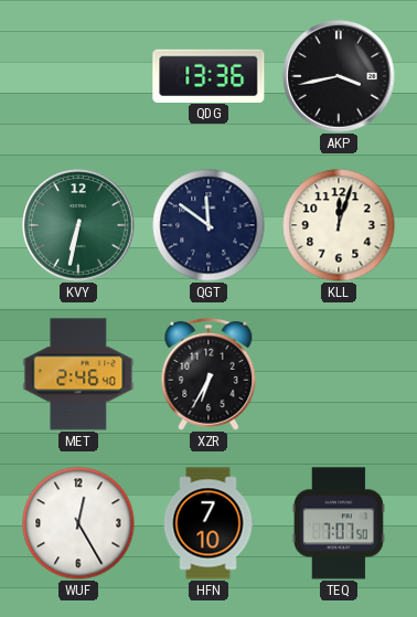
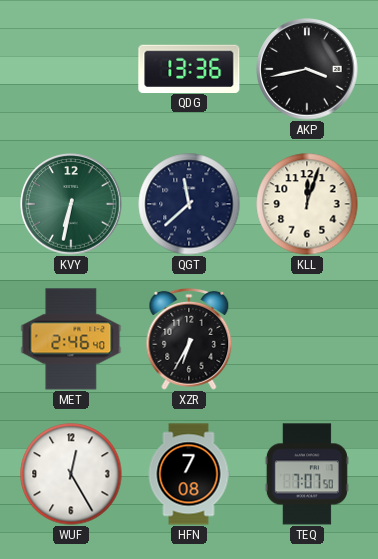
QGT: 11:51 -> 11:38 (189, 204)
HFN: 7:10 -> 7:08 (189, 474)
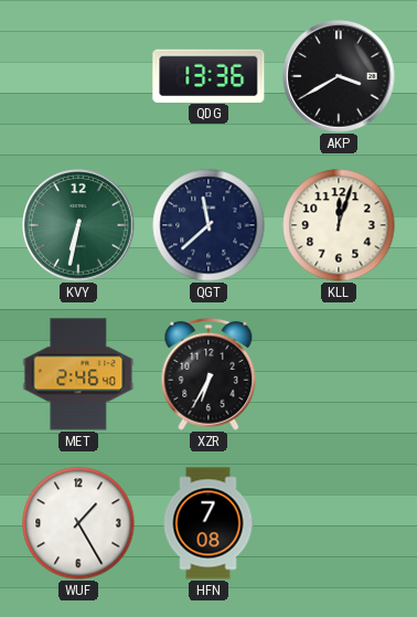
AKP: 3:43 -> 3:40 (339, 76)
WUF: 12:25 -> 1:25 (78, 523)
TEQ: 7:07 -> none (307, 474)
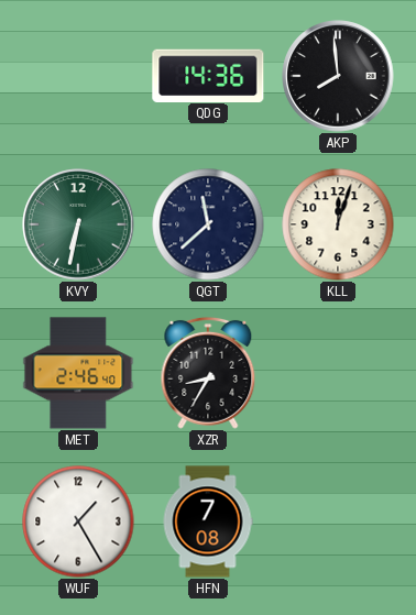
QDG: 13:36 -> 14:36 (208, 75)
AKP: 3:40 -> 7:59 (338, 76)
XZR: 6:35 -> 8:35 (208, 373)
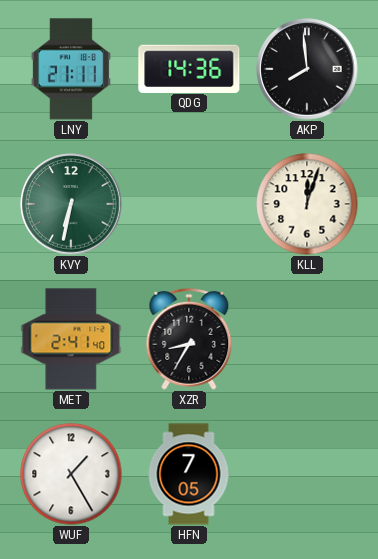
LNY: none -> 21:11 (71, 69)
QGT: 11:38 -> none (208, 224)
MET: 2:46 -> 2:41 (71, 339)
HFN: 7:08 -> 7:05 (189, 474)
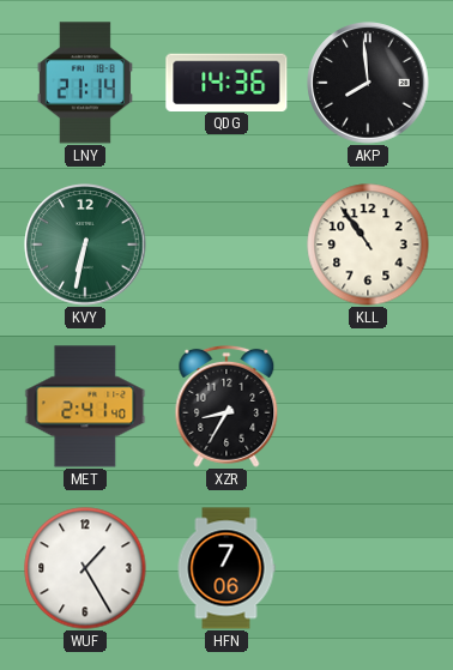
LNY: 21:11 -> 21:14 (85, 83)
KLL: 12:03 -> 10:54 (368, 245)
HFN: 7:05 -> 7:06 (226, 568)
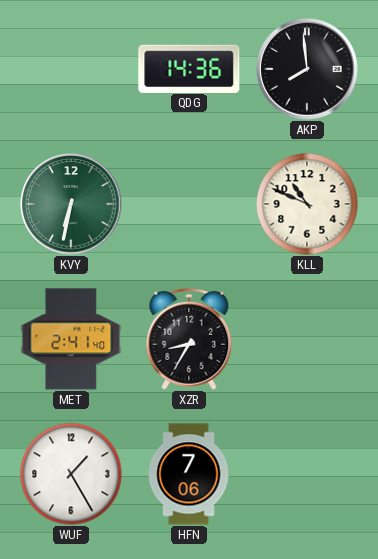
LNY: 21:14 -> none (85, 83)
KLL: 10:54 -> 10:49 (307, 204)
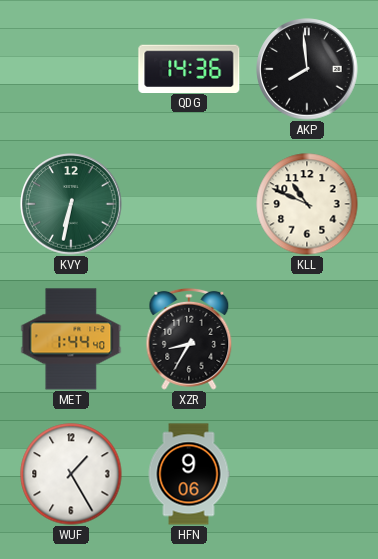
MET: 2:41 -> 1:44 (71, 339)
HFN: 7:06 -> 9:06 (189, 474)
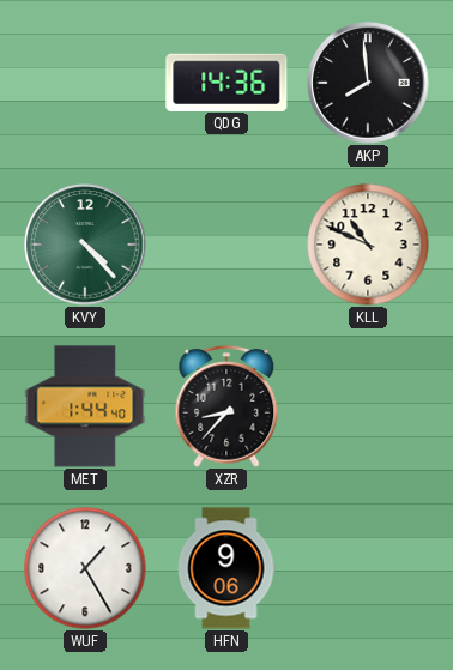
KVY: 6:32 -> 4:23 (85, 245)
XZR: 8:35 -> 8:37 (226, 406)
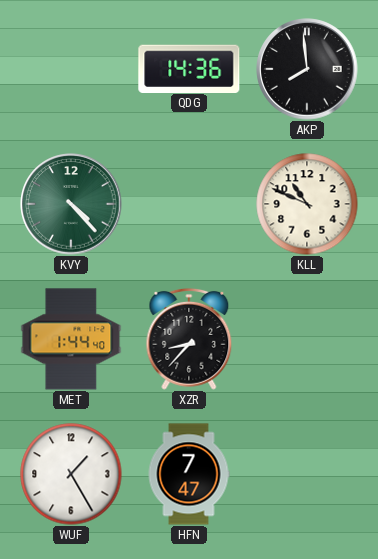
HFN: 9:06 -> 7:47 (189, 474)
